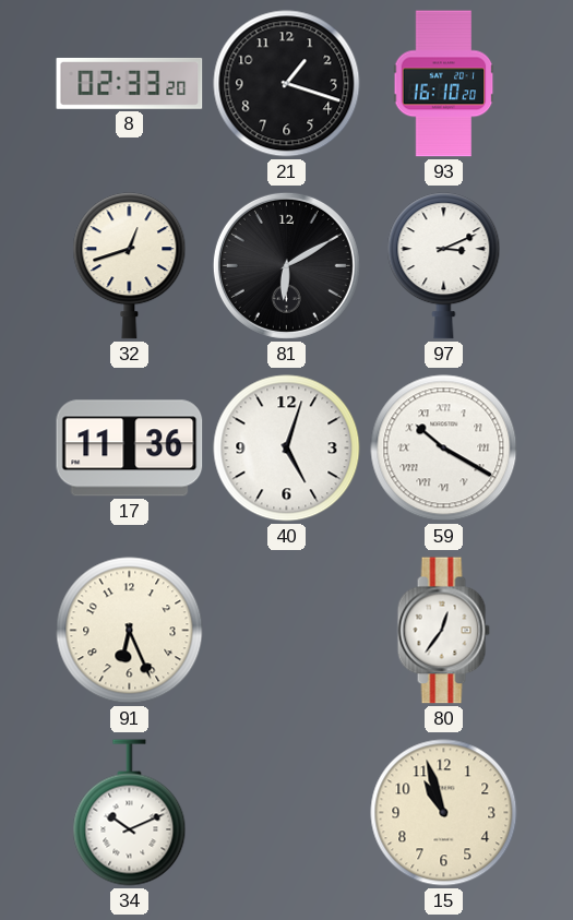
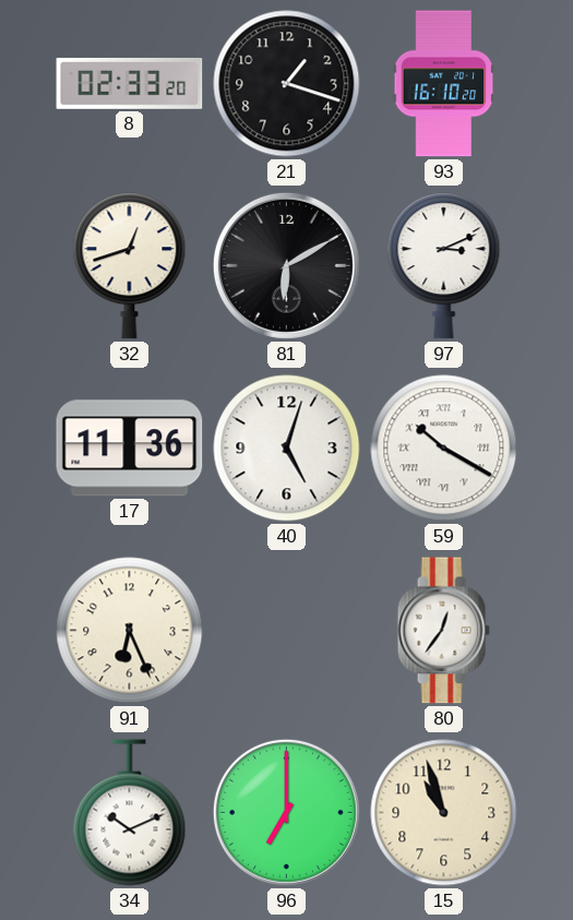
96: none -> 7:00 (286, 812)
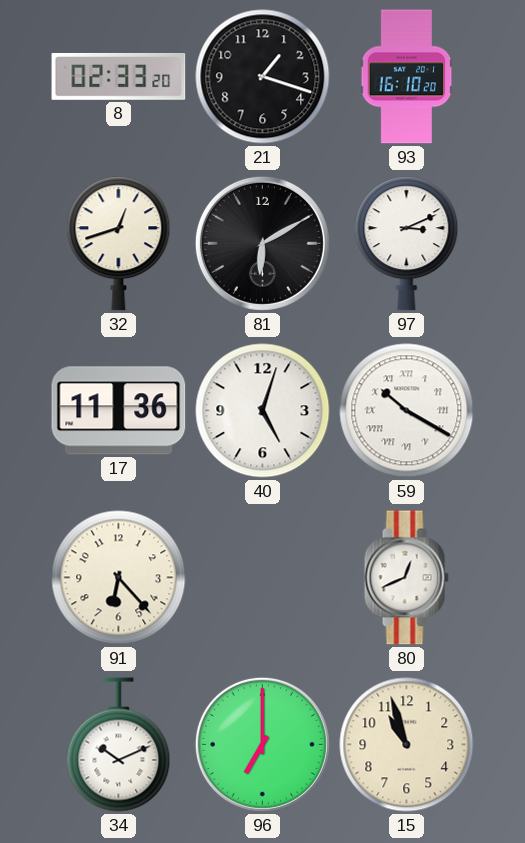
91: 6:26 -> 6:23 (119, 578)
80: 12:36 -> 12:41 (406, 578)
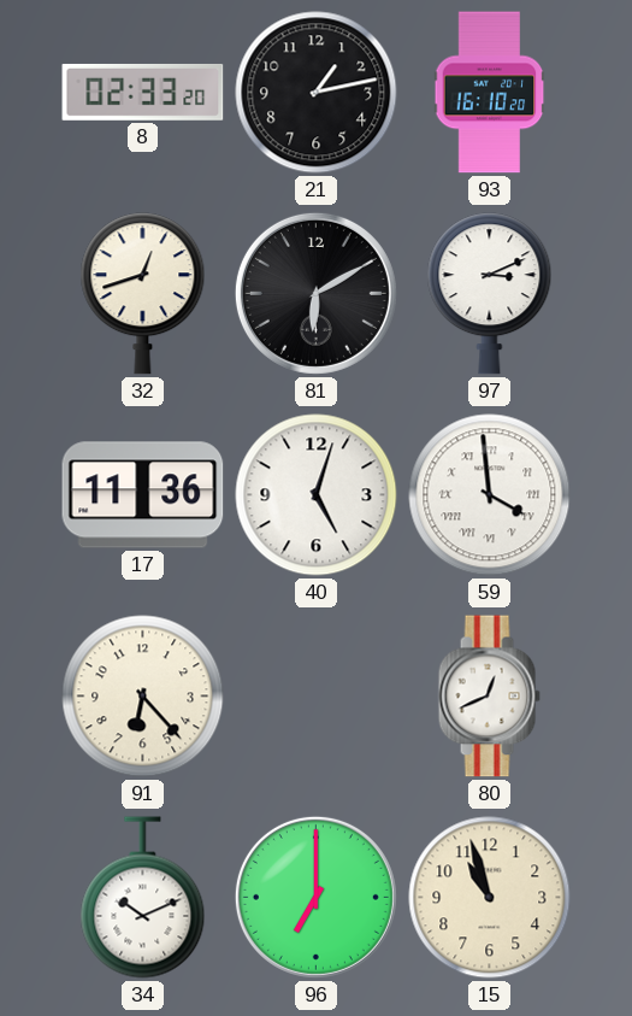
21: 1:18 -> 1:13 (317, 93)
59: 10:20 -> 3:59 (490, 495)
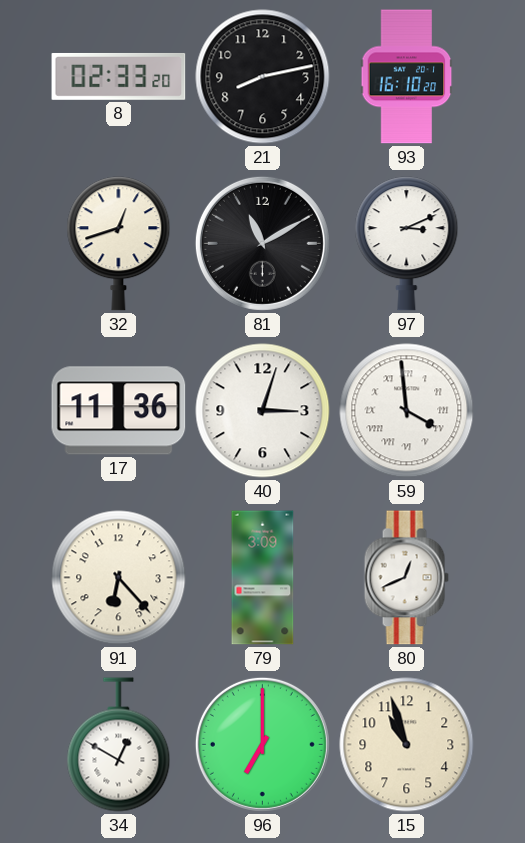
21: 1:13 -> 8:13 (263, 77)
81: 6:10 -> 11:10 (262, 243)
40: 5:03 -> 3:03 (263, 411)
79: none -> 3:09 (263, 578)
34: 10:11 -> 12:50 (119, 745)
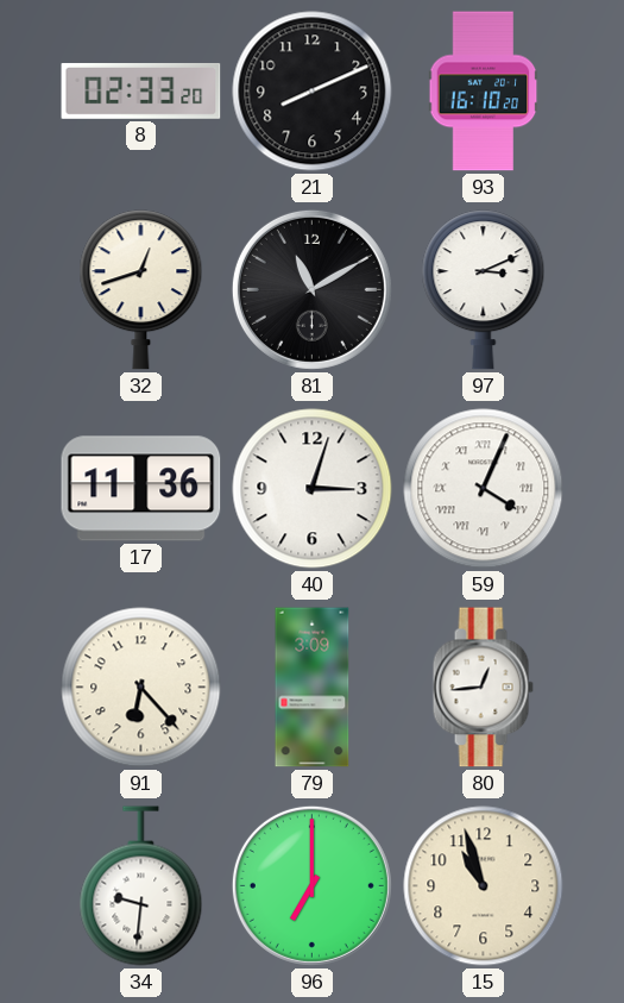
21: 8:13 -> 8:11 (313, 92)
59: 3:59 -> 4:04 (484, 489)
80: 12:41 -> 12:44 (483, 688)
34: 12:50 -> 9:31 (141, 886)
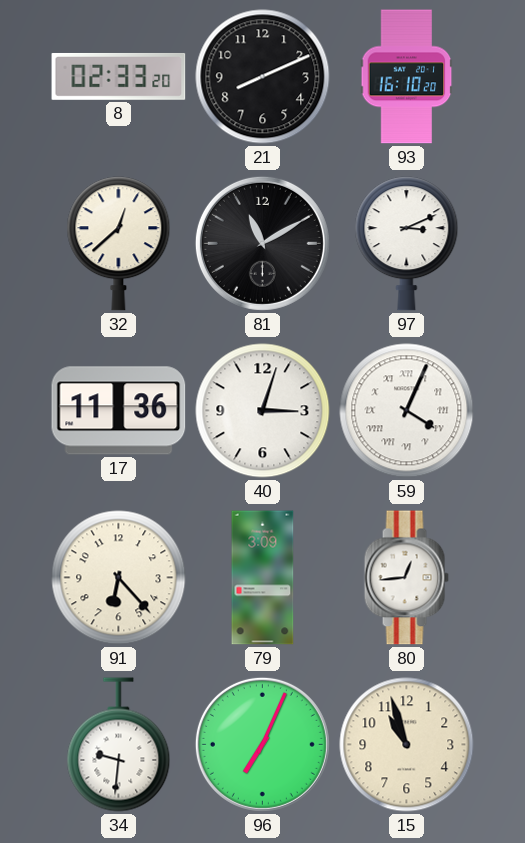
32: 12:42 -> 12:38 (119, 244)
96: 7:00 -> 7:04 (262, 744)
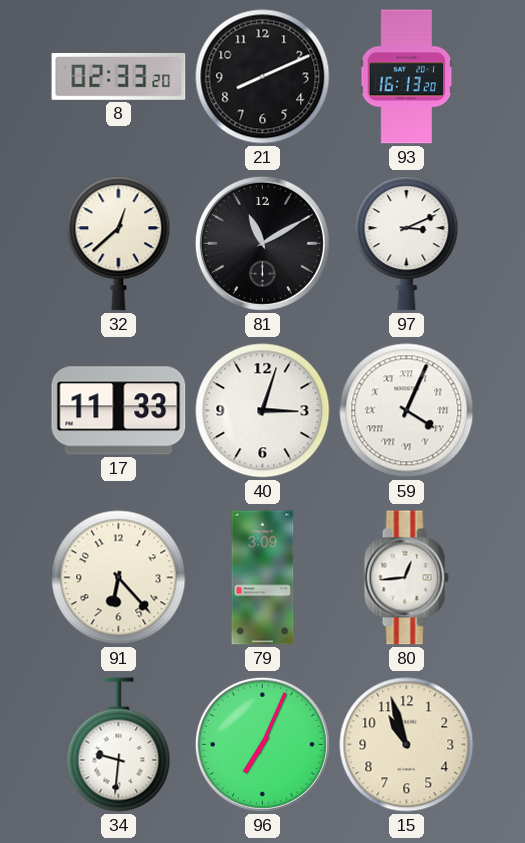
93: 16:10 -> 16:13 (407, 77)
17: 11:36 -> 11:33 (119, 411)
